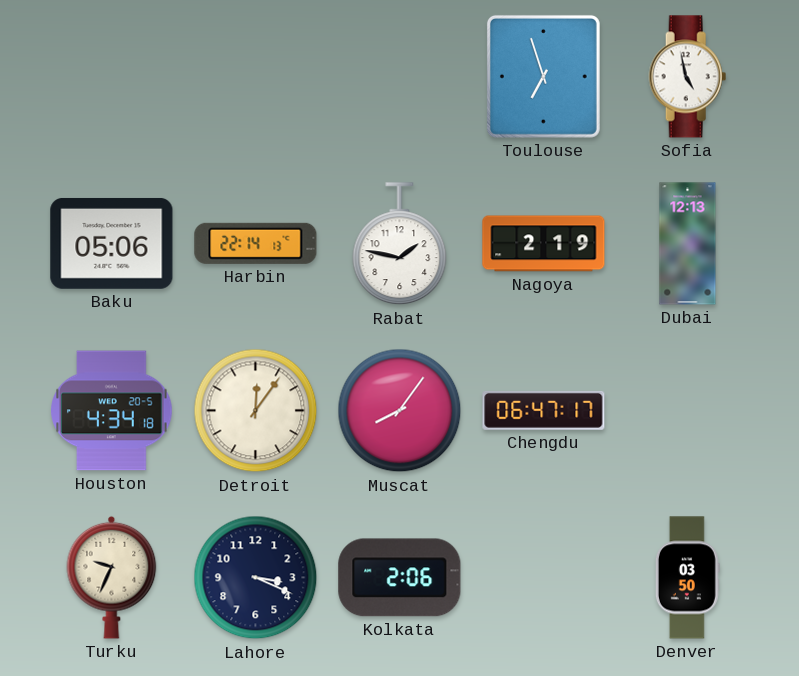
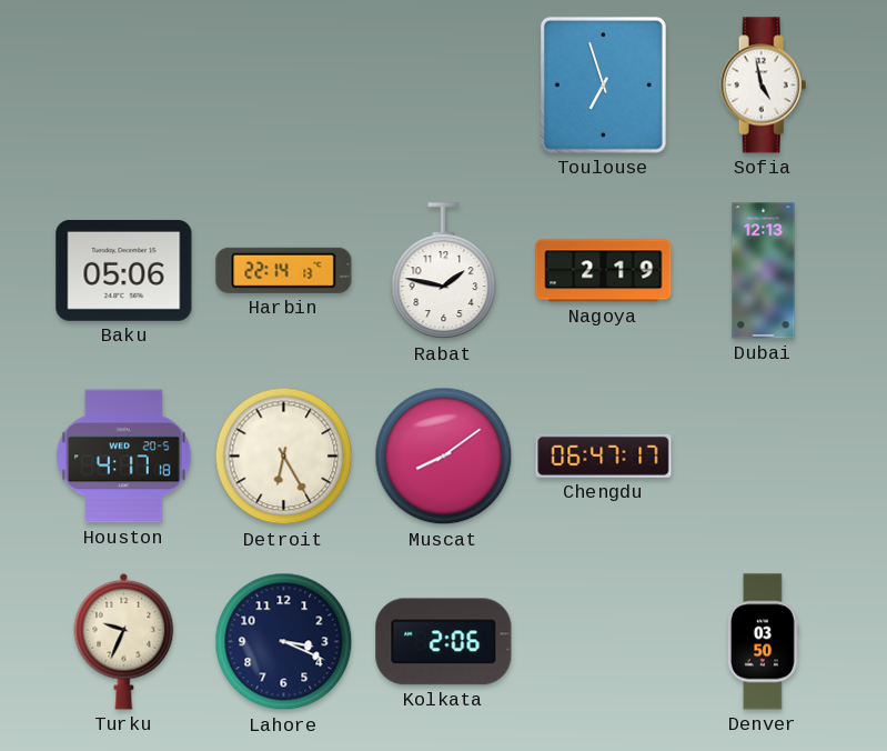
Houston: 4:34 -> 4:17 (124, 457)
Detroit: 12:06 -> 6:25 (284, 457)
Muscat: 8:06 -> 8:09 (444, 457)
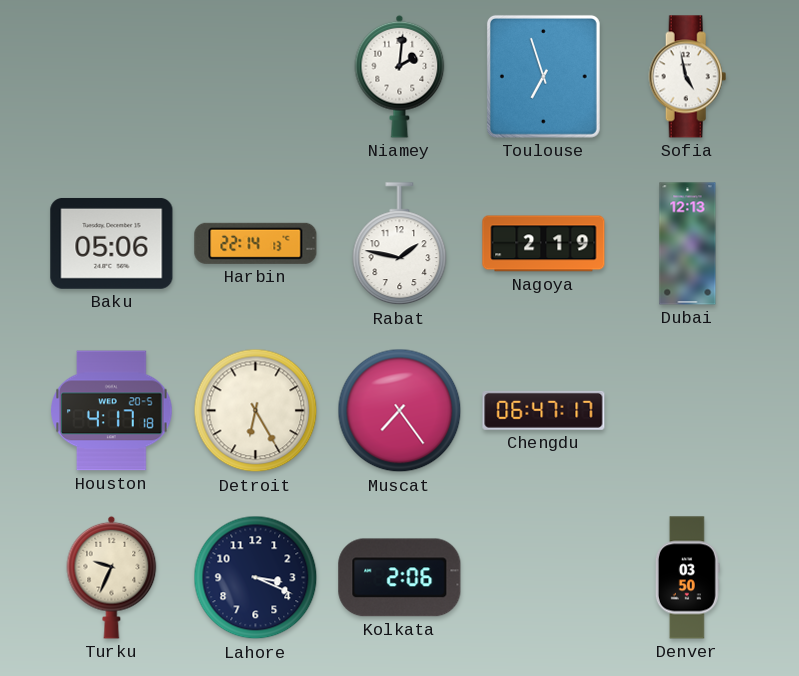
Niamey: none -> 2:01 (400, 76)
Muscat: 8:09 -> 7:24 (400, 411)
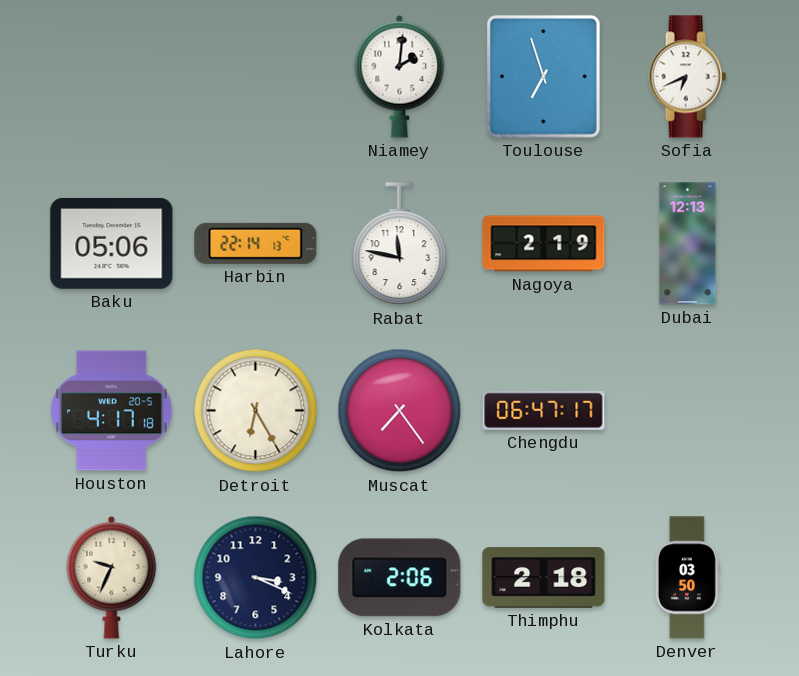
Sofia: 4:58 -> 6:41 (688, 77)
Rabat: 1:47 -> 11:47 (400, 244)
Thimphu: none -> 2:18 (544, 578)
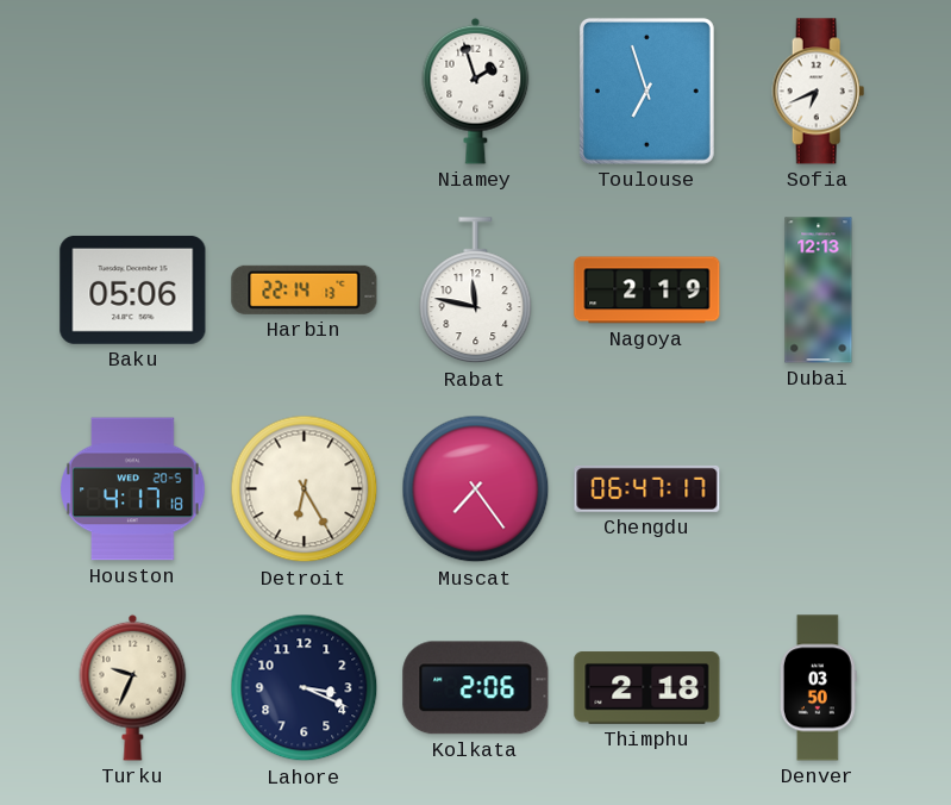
Niamey: 2:01 -> 1:57 (476, 91)
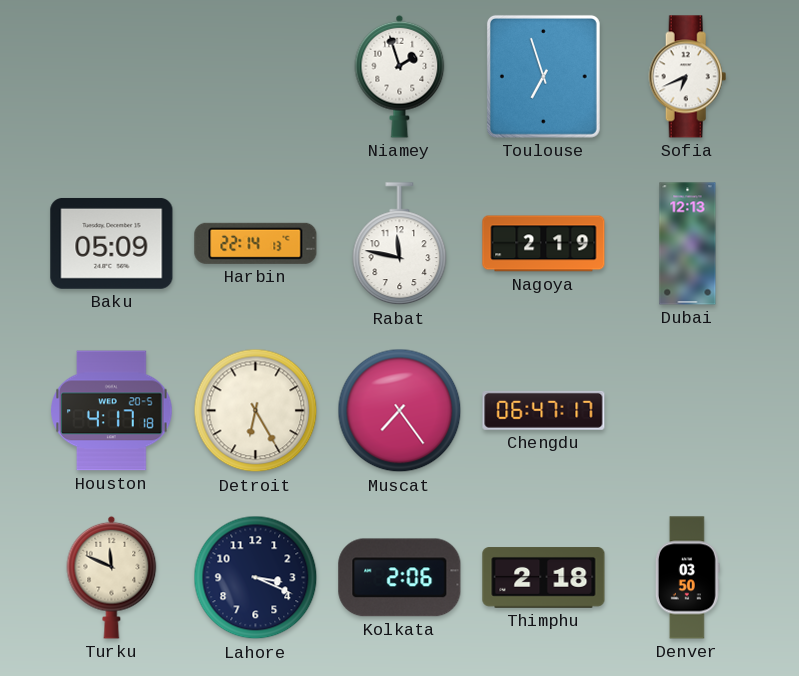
Baku: 05:06 -> 05:09 (112, 243)
Turku: 9:34 -> 11:49 (112, 577)
